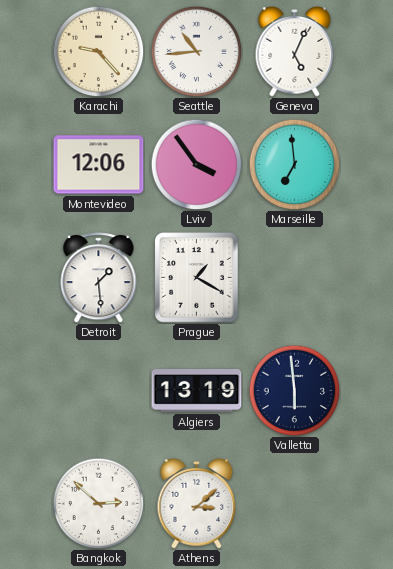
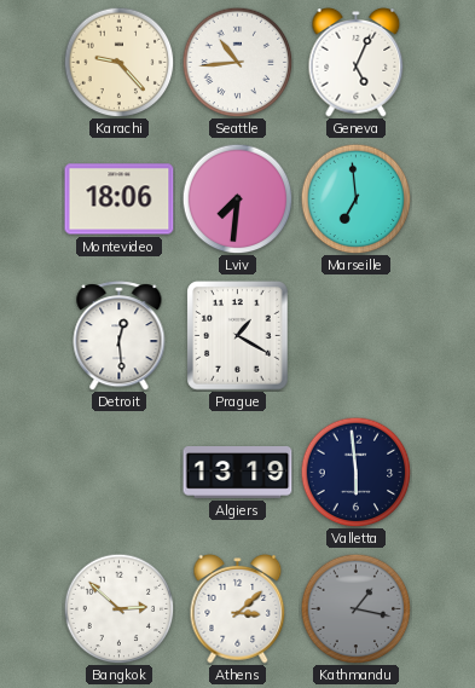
Montevideo: 12:06 -> 18:06 (120, 200)
Lviv: 3:54 -> 7:31 (237, 198)
Detroit: 1:29 -> 12:29 (120, 336)
Kathmandu: none -> 1:17 (355, 608)
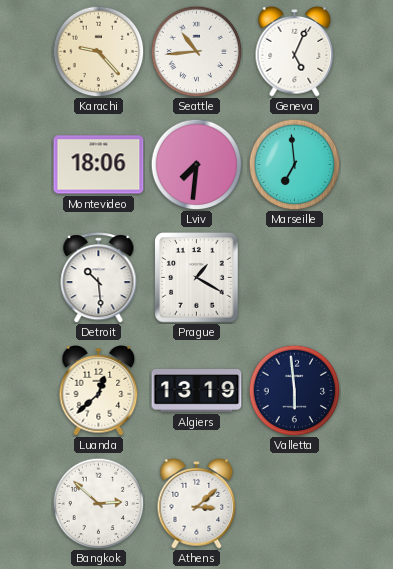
Detroit: 12:29 -> 10:29 (99, 278)
Luanda: none -> 12:38 (99, 391)
Kathmandu: 1:17 -> none (355, 608)
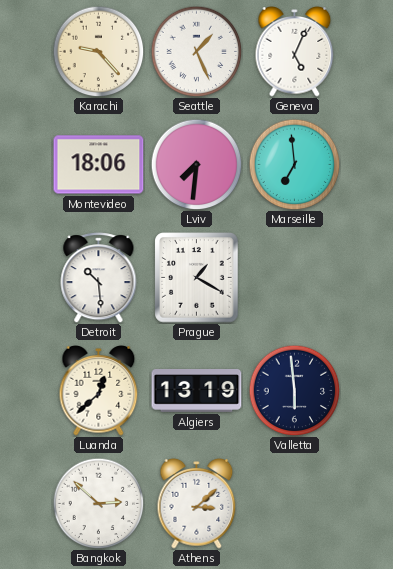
Seattle: 10:44 -> 1:26 (196, 51)
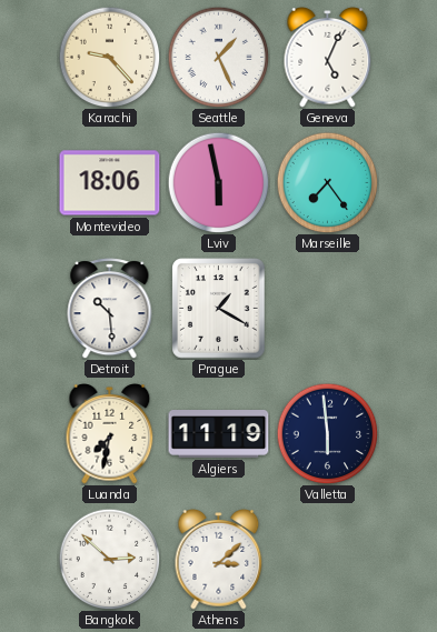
Lviv: 7:31 -> 5:58 (218, 182)
Marseille: 6:59 -> 7:24 (327, 182)
Luanda: 12:38 -> 7:32 (110, 434)
Algiers: 13:19 -> 11:19 (219, 434)
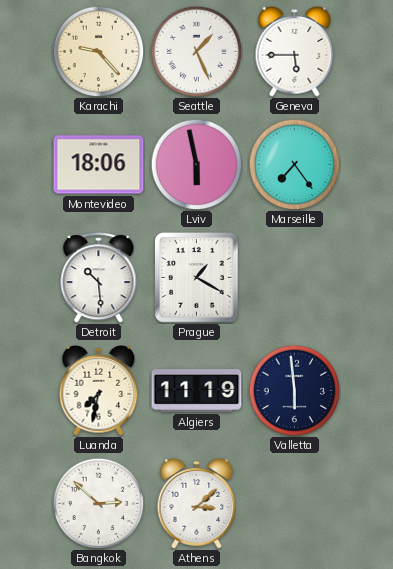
Geneva: 5:04 -> 5:45 (295, 52)
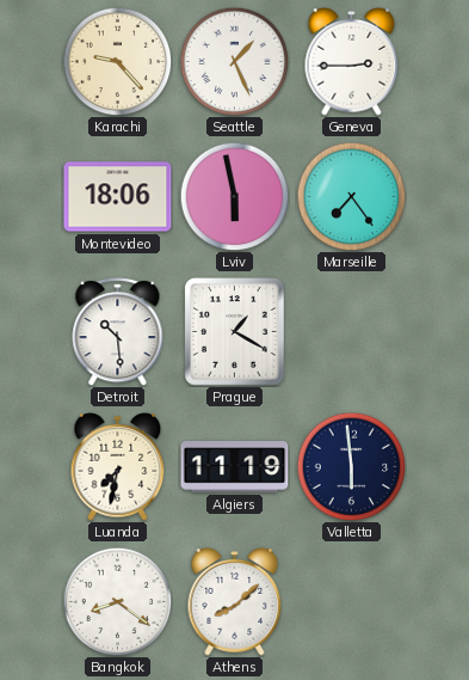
Geneva: 5:45 -> 2:45 (352, 62)
Bangkok: 2:52 -> 8:21 (117, 601)
Athens: 3:08 -> 8:08 (235, 602)
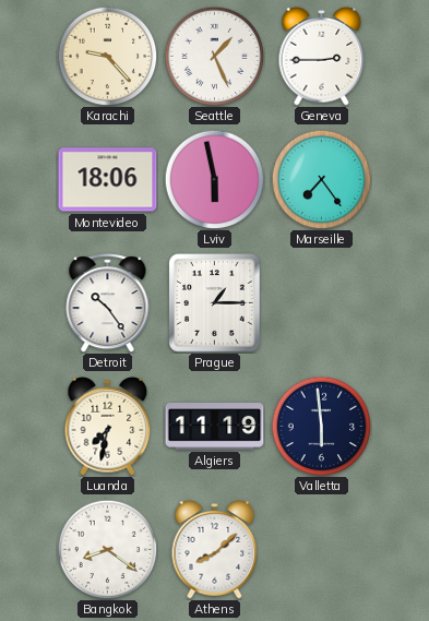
Detroit: 10:29 -> 10:24 (108, 303)
Prague: 1:20 -> 1:15 (215, 303)
